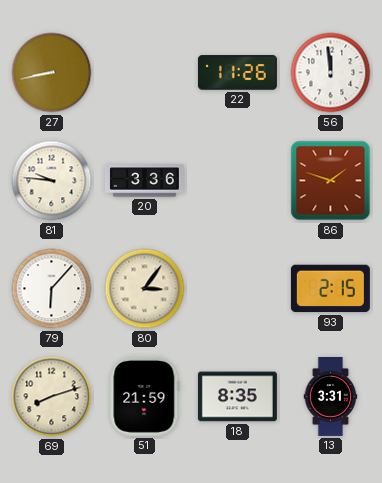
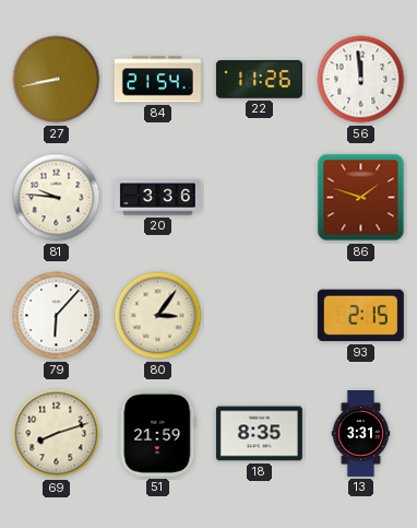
84: none -> 21:54 (157, 80)
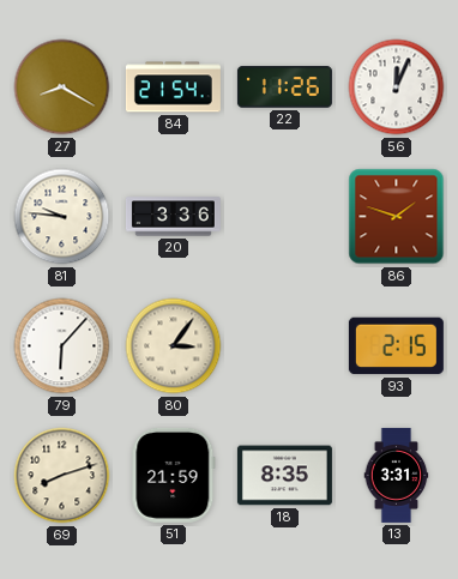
27: 8:43 -> 8:20 (62, 88)
56: 11:59 -> 12:04 (397, 88)
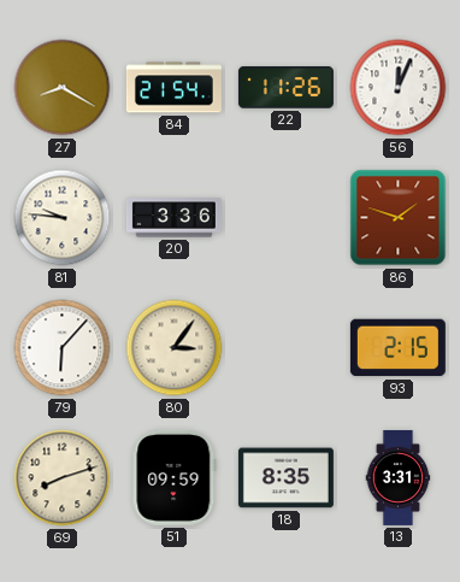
51: 21:59 -> 09:59 (175, 477)
